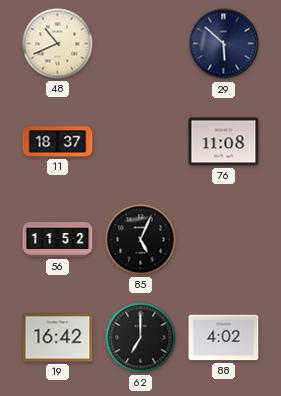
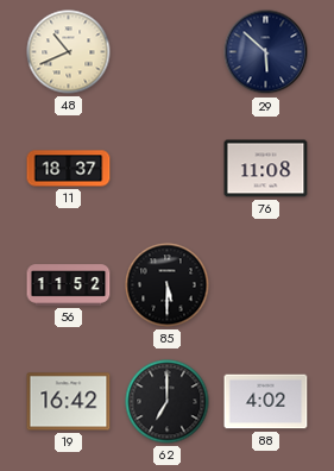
85: 5:04 -> 5:30 (168, 285)
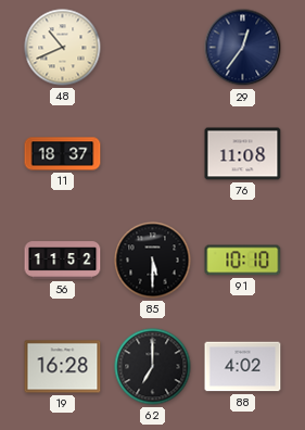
29: 5:52 -> 12:36 (243, 48)
91: none -> 10:10 (243, 261)
19: 16:42 -> 16:28 (63, 367)
